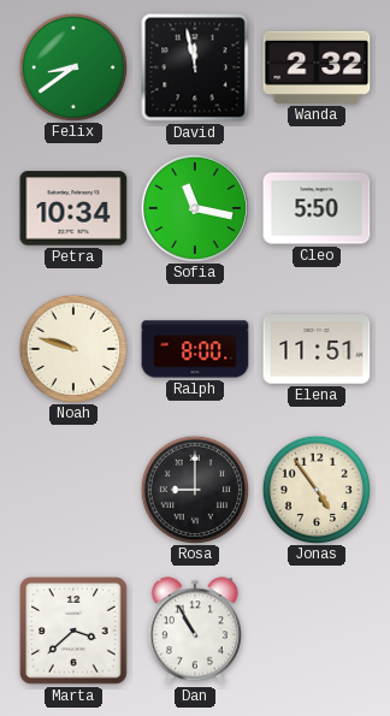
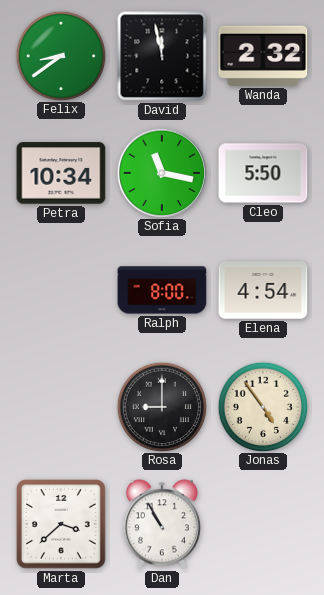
Noah: 9:48 -> none (72, 348)
Elena: 11:51 -> 4:54 (263, 290)
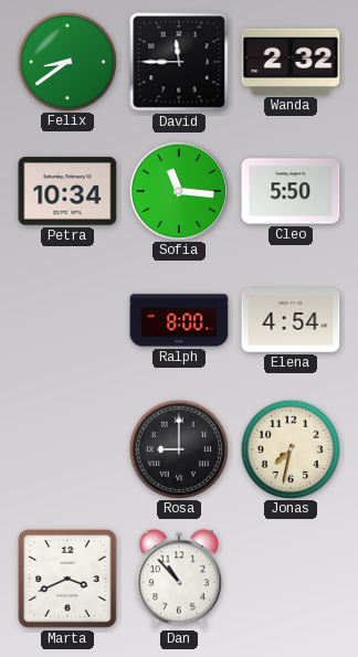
David: 11:58 -> 11:45 (179, 62)
Sofia: 11:17 -> 11:16 (178, 190)
Jonas: 4:54 -> 7:32 (289, 448)
Marta: 3:38 -> 3:41 (67, 579)
Dan: 10:55 -> 10:53 (179, 579)
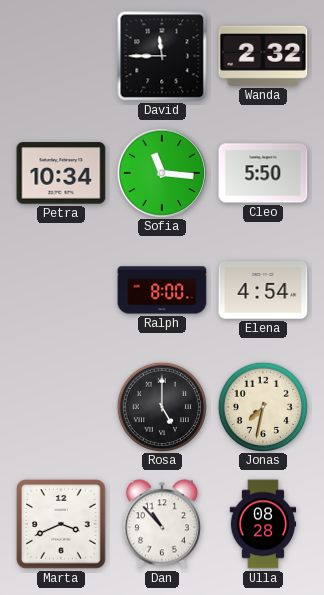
Felix: 8:39 -> none (66, 61)
Rosa: 9:00 -> 5:00 (161, 406)
Ulla: none -> 08:28 (263, 524)
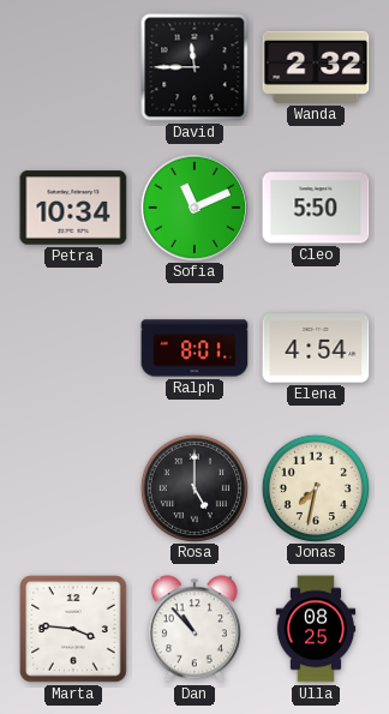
Sofia: 11:16 -> 11:11 (193, 206)
Ralph: 8:00 -> 8:01 (194, 348)
Marta: 3:41 -> 3:46 (73, 629)
Ulla: 08:28 -> 08:25 (316, 629)
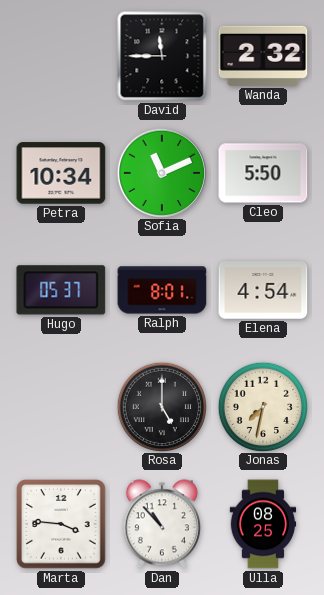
Hugo: none -> 05:37 (61, 290)
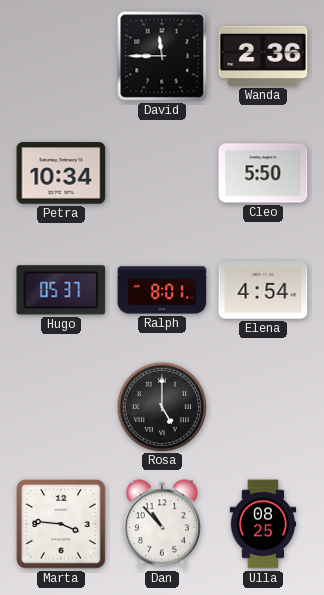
Wanda: 2:32 -> 2:36 (263, 56)
Sofia: 11:11 -> none (161, 172)
Jonas: 7:32 -> none (262, 406)
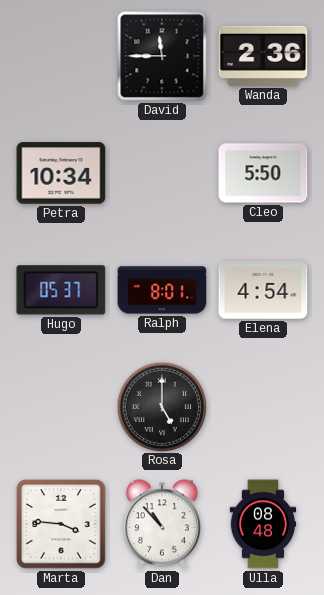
Ulla: 08:25 -> 08:48 (263, 524)
